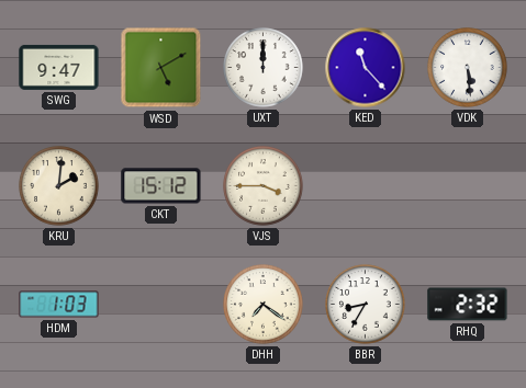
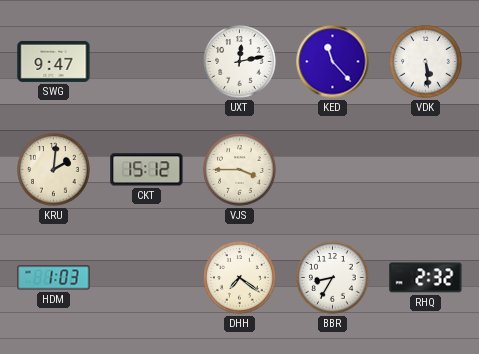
WSD: 5:10 -> none (161, 68)
UXT: 12:00 -> 12:13 (240, 62)
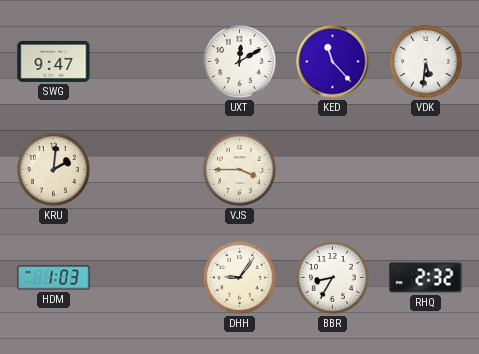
UXT: 12:13 -> 12:10 (240, 62)
VDK: 5:29 -> 5:31 (426, 62)
CKT: 15:12 -> none (147, 170)
DHH: 7:21 -> 9:06 (240, 278)
